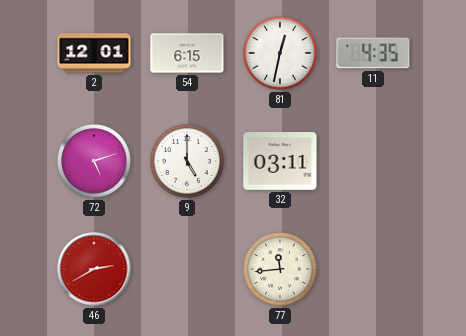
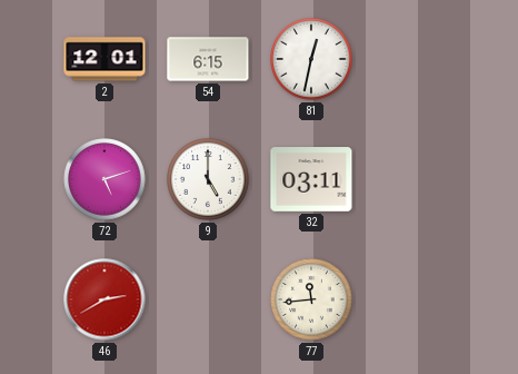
11: 4:35 -> none (373, 53)
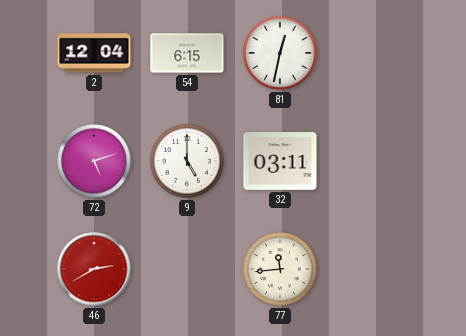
2: 12:01 -> 12:04 (94, 53)
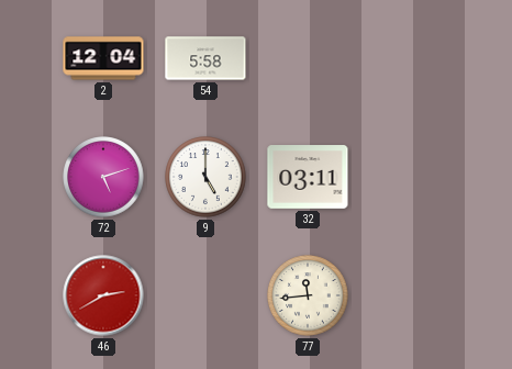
54: 6:15 -> 5:58 (205, 58)
81: 12:32 -> none (280, 53)
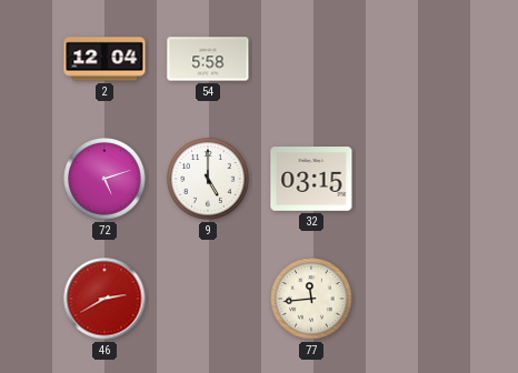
32: 03:11 -> 03:15 (311, 179)
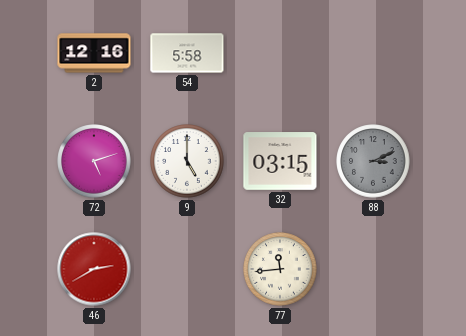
2: 12:04 -> 12:16 (94, 53)
88: none -> 3:11 (373, 161)
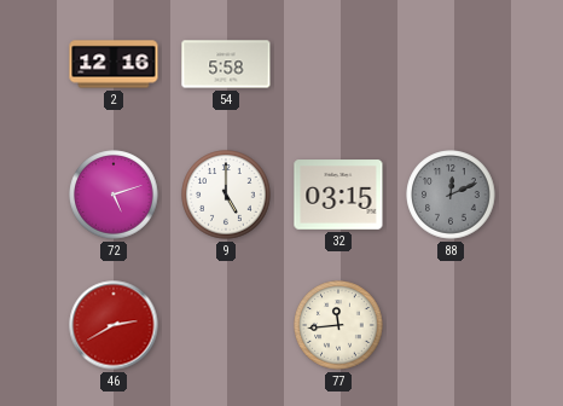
88: 3:11 -> 12:11 (451, 195)
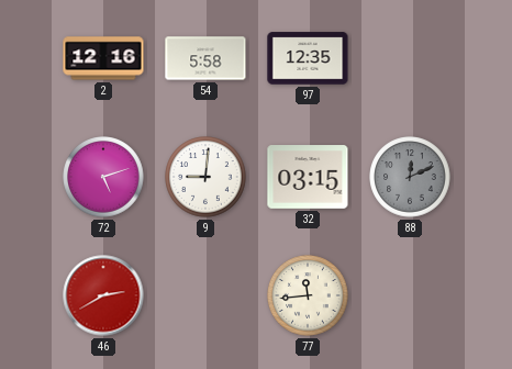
97: none -> 12:35 (308, 58)
9: 5:00 -> 9:01 (205, 177)
